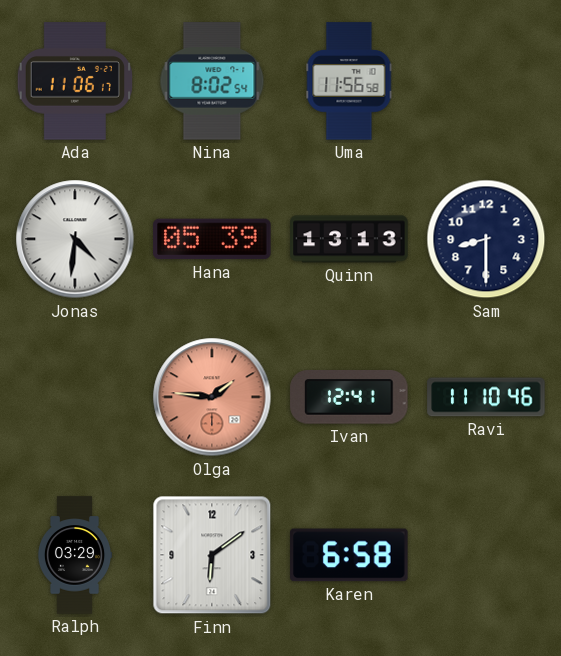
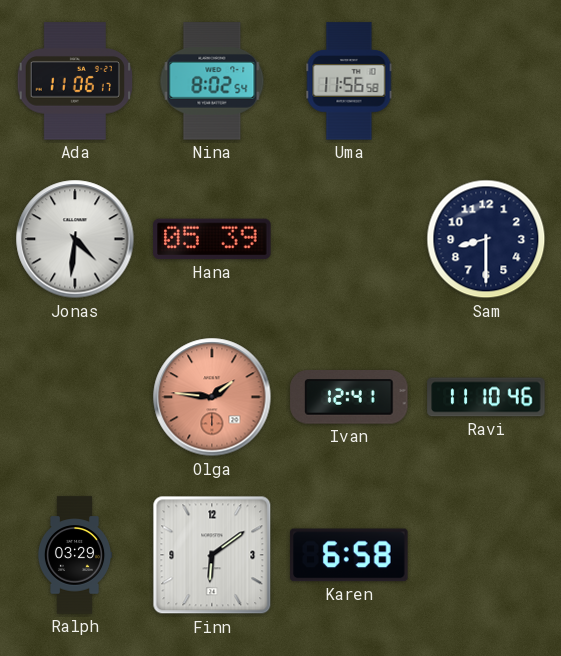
Quinn: 13:13 -> none (349, 239)
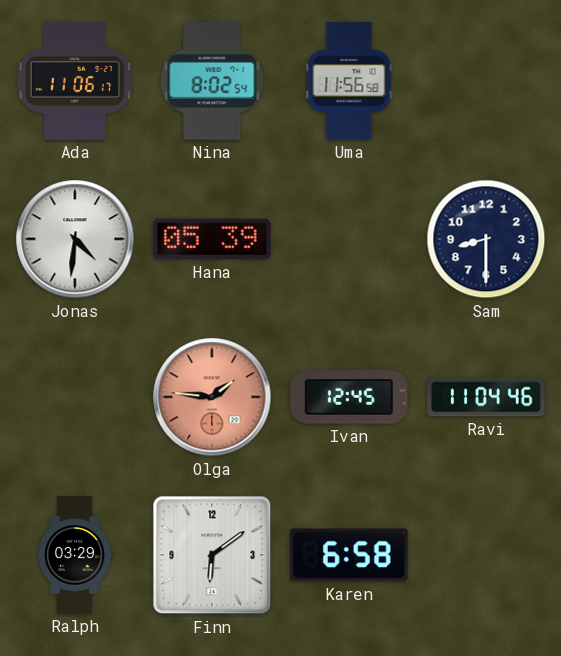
Ivan: 12:41 -> 12:45 (349, 397)
Ravi: 11:10 -> 11:04 (486, 397)
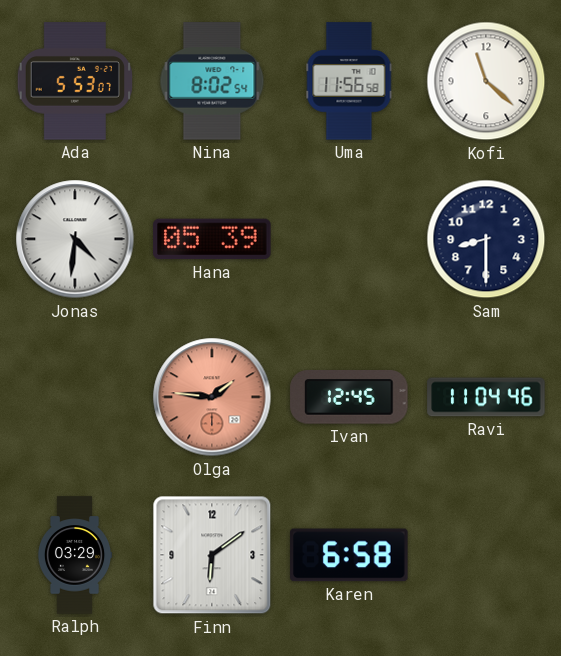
Ada: 11:06 -> 5:53 (74, 81)
Kofi: none -> 11:22 (486, 81)
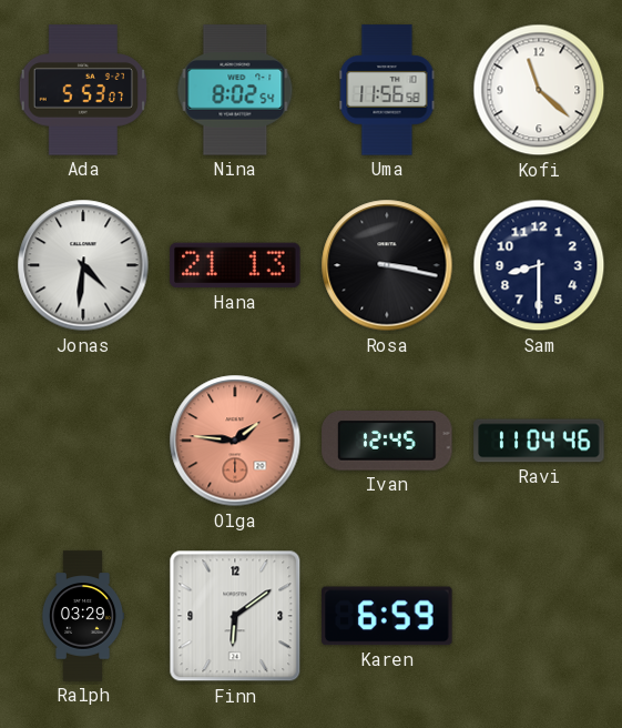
Hana: 05:39 -> 21:13 (235, 265)
Rosa: none -> 3:17 (387, 265)
Karen: 6:58 -> 6:59 (387, 616)
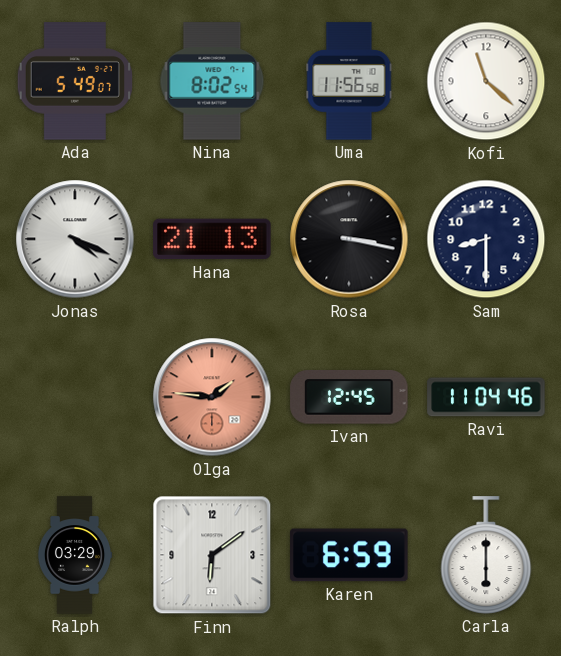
Ada: 5:53 -> 5:49 (74, 81)
Jonas: 4:31 -> 4:19 (75, 239)
Carla: none -> 6:00 (486, 555)
